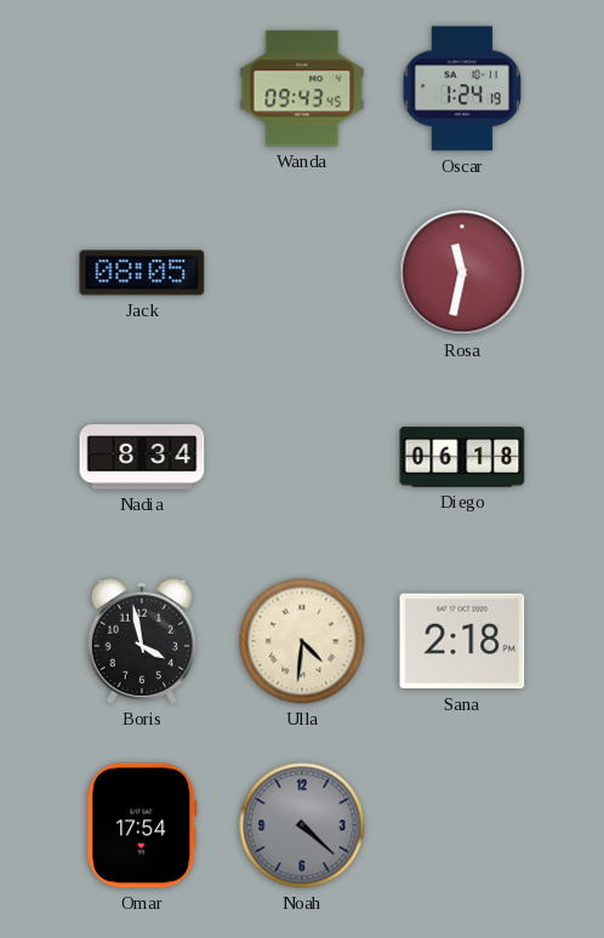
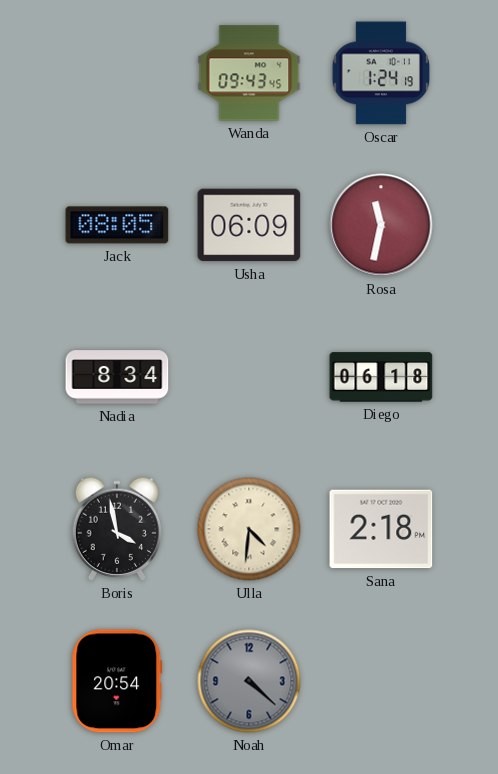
Usha: none -> 06:09 (249, 225)
Omar: 17:54 -> 20:54 (117, 681)
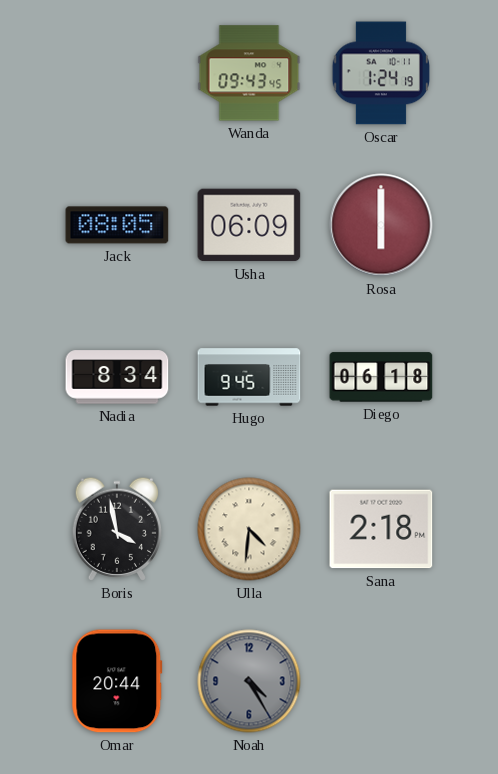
Rosa: 11:32 -> 6:00 (381, 225)
Hugo: none -> 9:45 (249, 377)
Omar: 20:54 -> 20:44 (117, 681)
Noah: 4:22 -> 4:25 (249, 681)
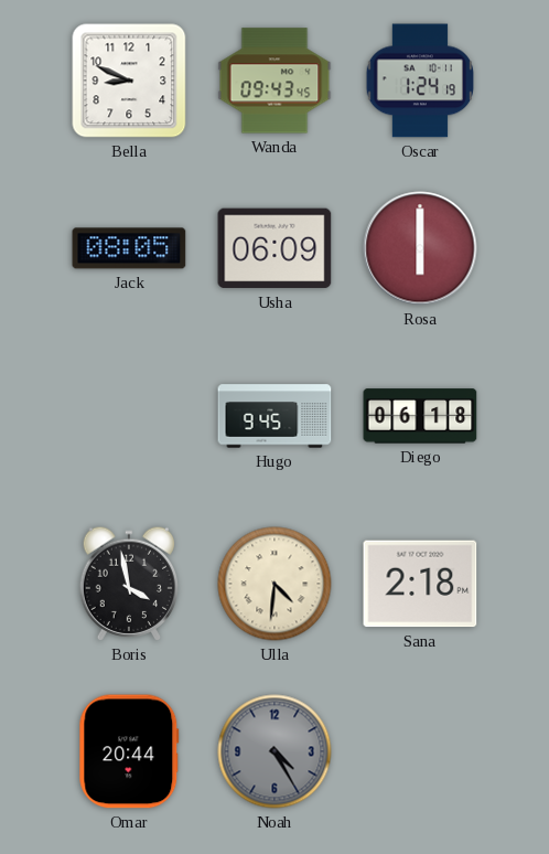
Bella: none -> 8:49 (129, 81)
Nadia: 8:34 -> none (117, 377)
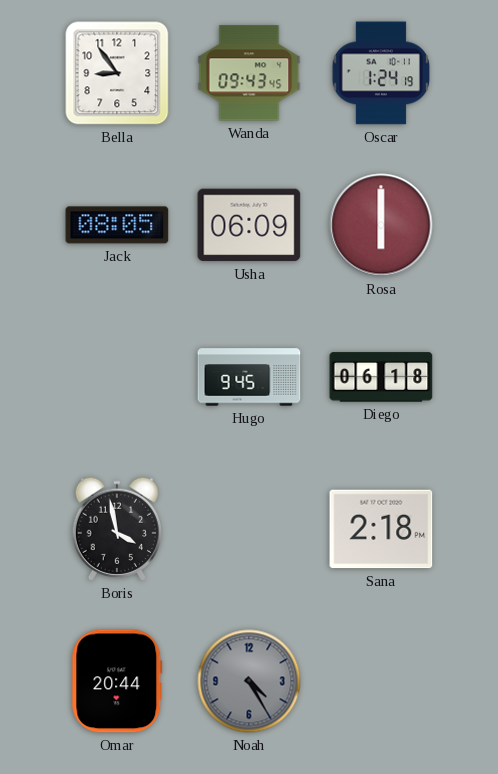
Bella: 8:49 -> 8:54 (117, 73)
Ulla: 4:31 -> none (274, 584)
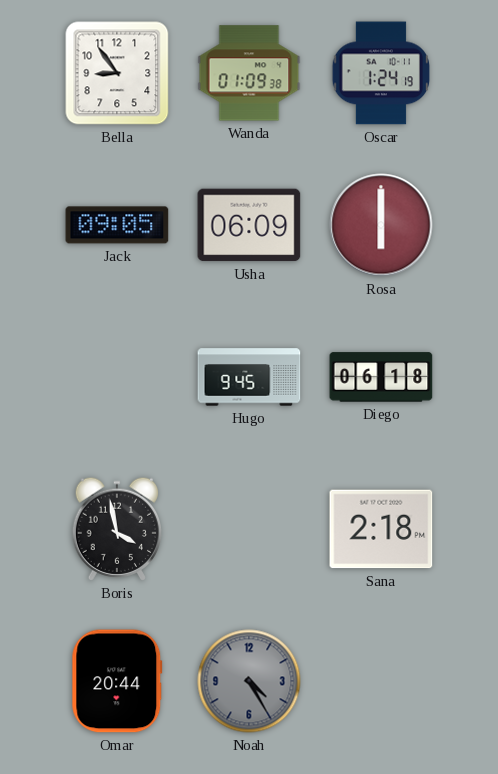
Wanda: 09:43 -> 01:09 (249, 73)
Jack: 08:05 -> 09:05 (117, 225)
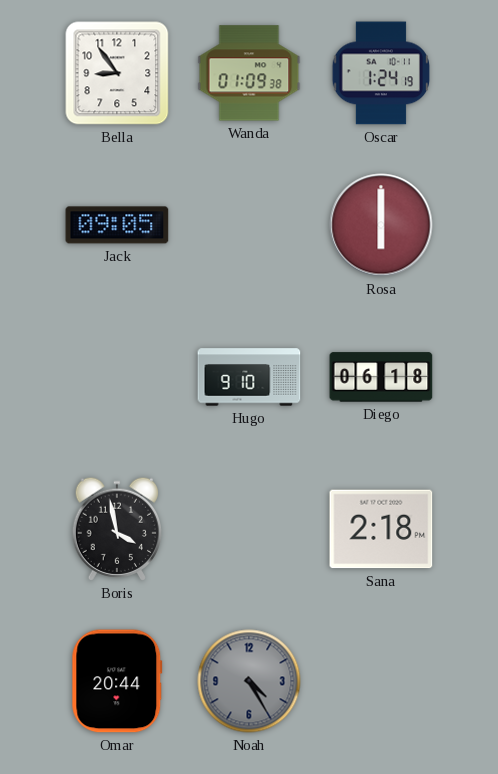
Usha: 06:09 -> none (249, 225)
Hugo: 9:45 -> 9:10 (249, 377)
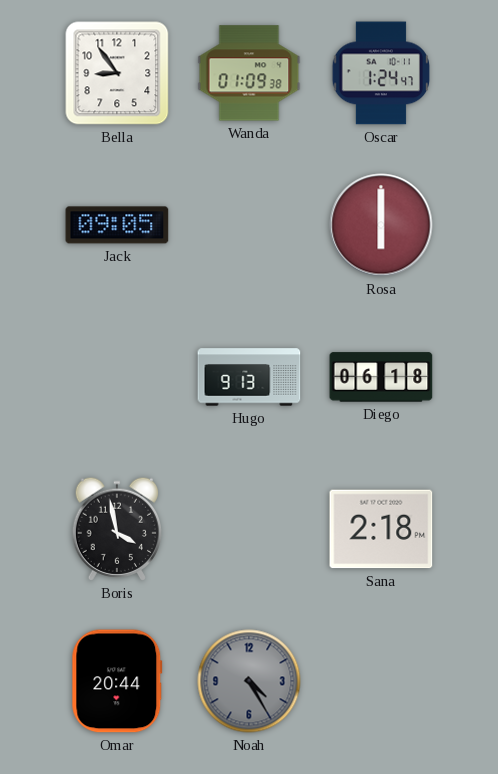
Oscar: 1:24:19 -> 1:24:47 (380, 73)
Hugo: 9:10 -> 9:13 (249, 377)
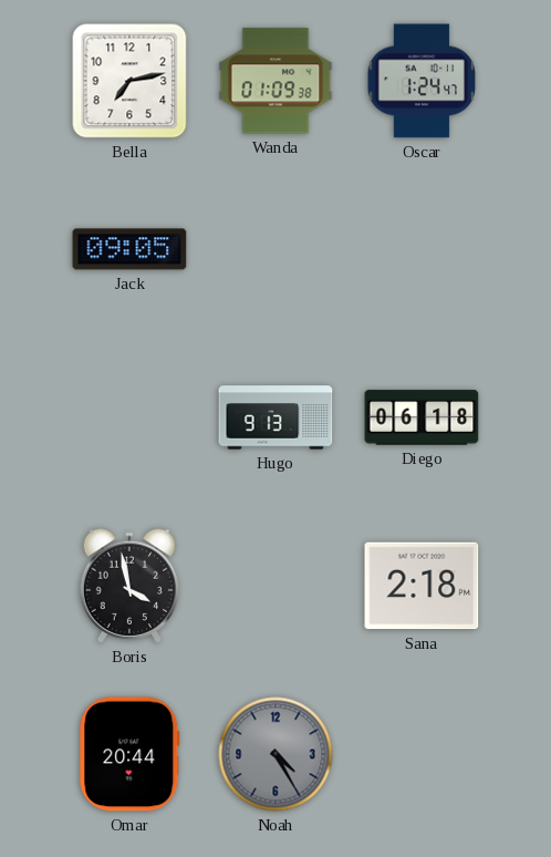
Bella: 8:54 -> 7:13 (129, 81)
Rosa: 6:00 -> none (381, 225)
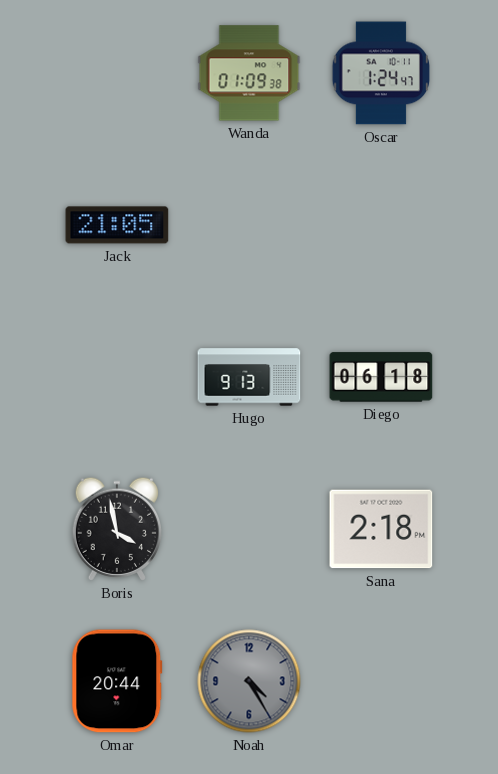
Bella: 7:13 -> none (129, 81)
Jack: 09:05 -> 21:05 (117, 225)
